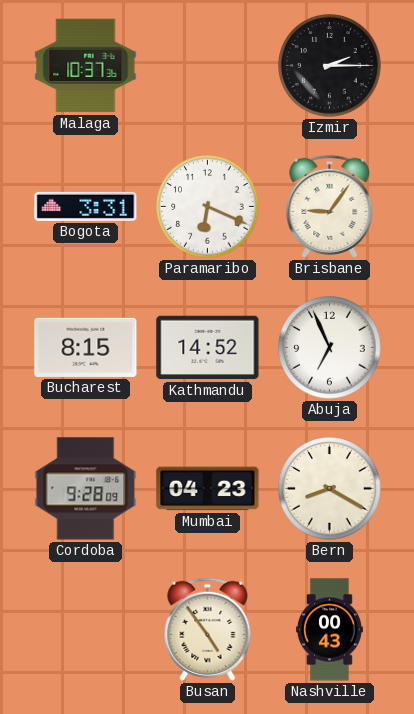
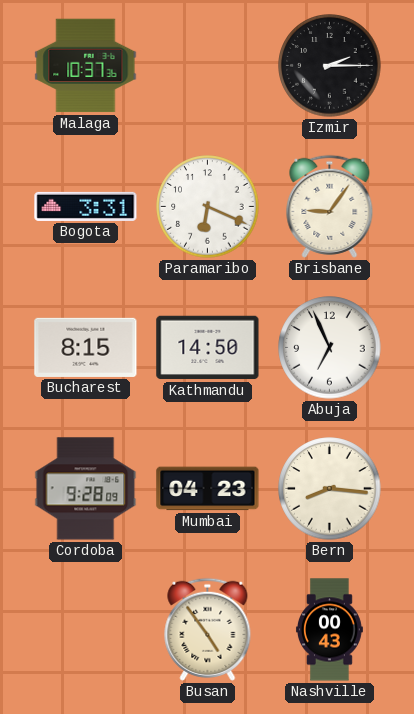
Kathmandu: 14:52 -> 14:50 (208, 348)
Bern: 8:20 -> 8:16 (330, 489)
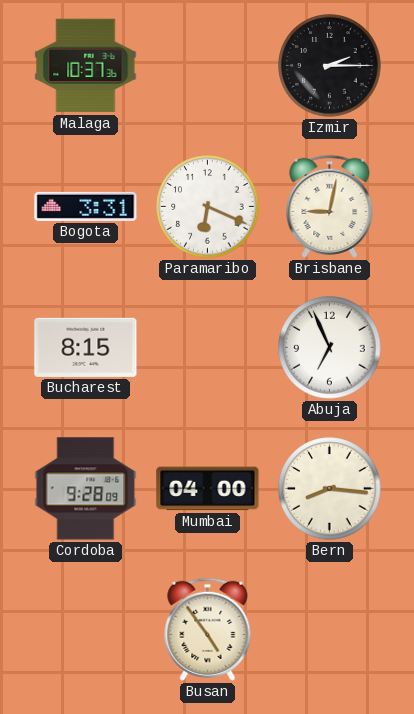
Brisbane: 9:06 -> 9:02 (330, 206)
Kathmandu: 14:50 -> none (208, 348)
Mumbai: 04:23 -> 04:00 (208, 489)
Nashville: 00:43 -> none (329, 630)
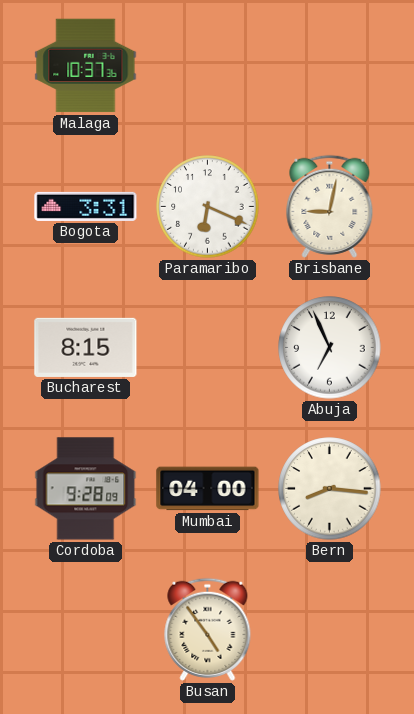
Izmir: 2:15 -> none (330, 66)
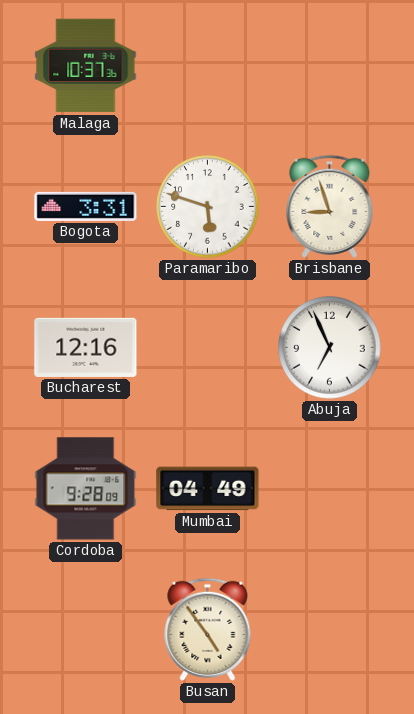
Paramaribo: 6:19 -> 5:48 (208, 207)
Brisbane: 9:02 -> 8:57 (330, 206)
Bucharest: 8:15 -> 12:16 (86, 347)
Mumbai: 04:00 -> 04:49 (208, 489)
Bern: 8:16 -> none (330, 489)
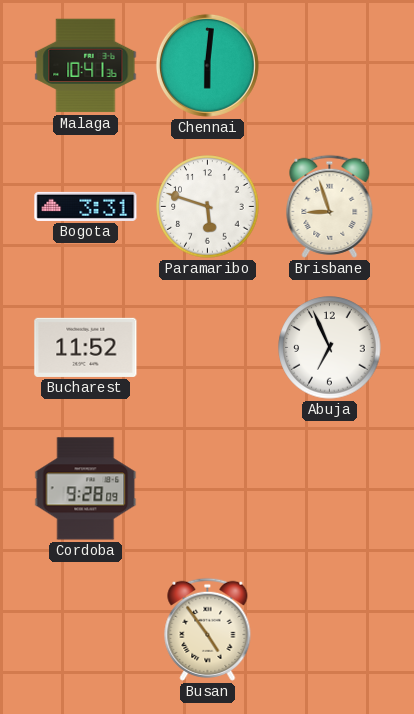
Malaga: 10:37 -> 10:41 (86, 66)
Chennai: none -> 6:01 (207, 65)
Bucharest: 12:16 -> 11:52 (86, 347)
Mumbai: 04:49 -> none (208, 489)
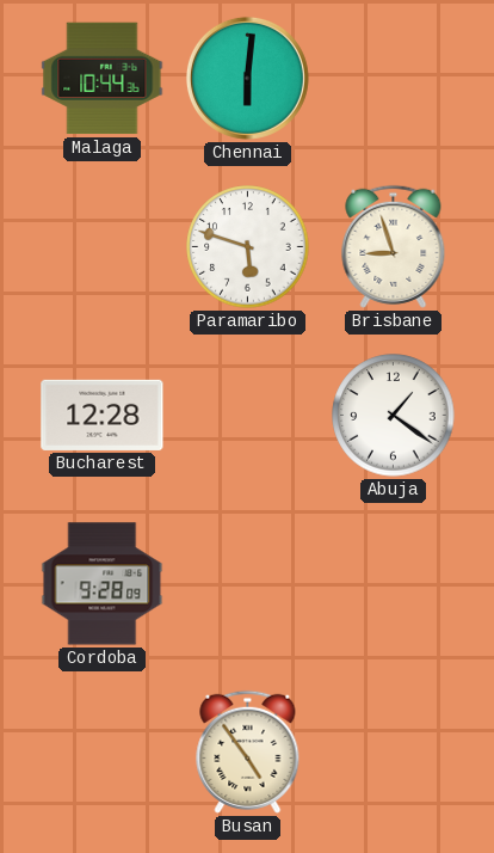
Malaga: 10:41 -> 10:44 (103, 79)
Bogota: 3:31 -> none (86, 206)
Bucharest: 11:52 -> 12:28 (103, 415)
Abuja: 6:56 -> 1:21 (394, 416)
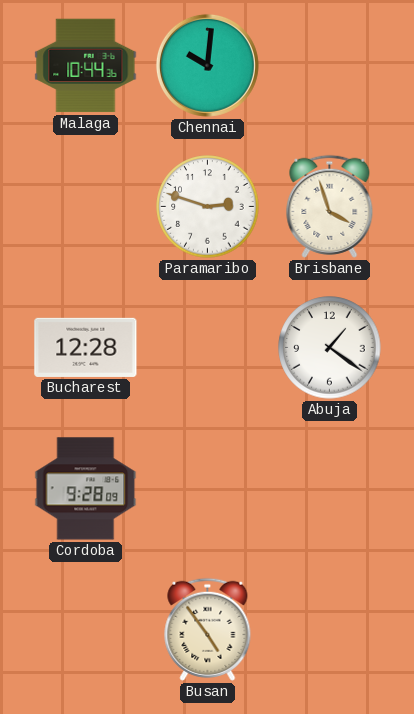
Chennai: 6:01 -> 10:01 (207, 65)
Paramaribo: 5:48 -> 2:48 (208, 207)
Brisbane: 8:57 -> 3:57 (330, 206)
